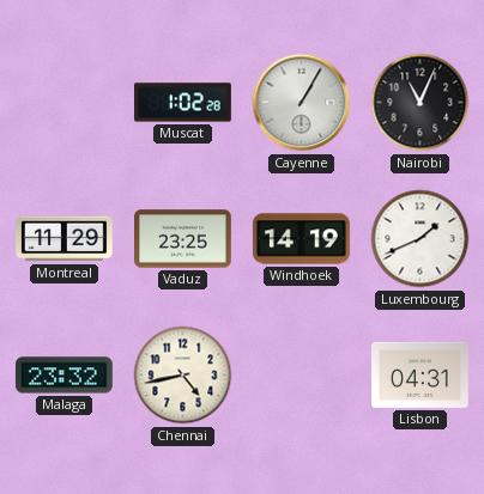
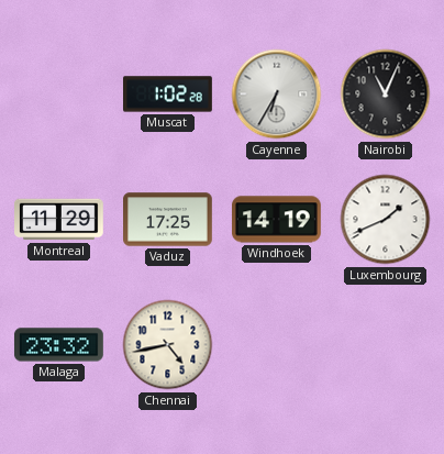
Cayenne: 1:05 -> 6:35 (277, 95)
Vaduz: 23:25 -> 17:25 (168, 220)
Lisbon: 04:31 -> none (421, 374)
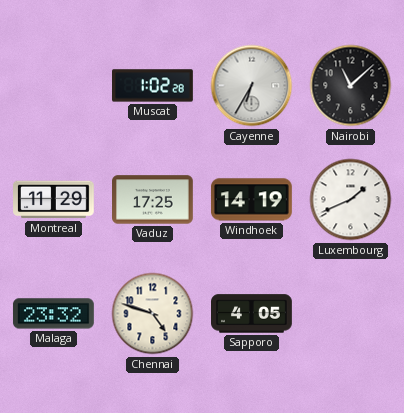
Nairobi: 11:04 -> 11:08 (351, 86)
Chennai: 4:43 -> 4:48 (153, 314)
Sapporo: none -> 4:05 (252, 314)
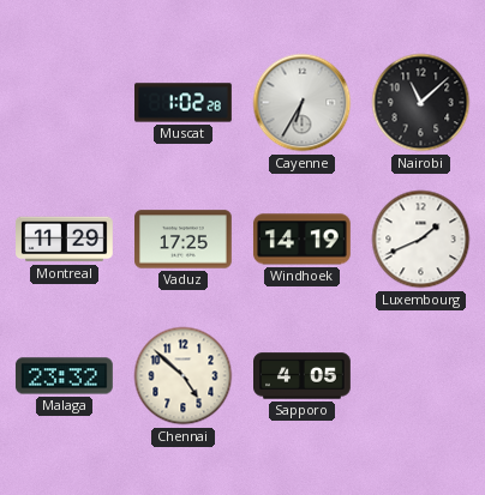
Chennai: 4:48 -> 4:52 (184, 376)
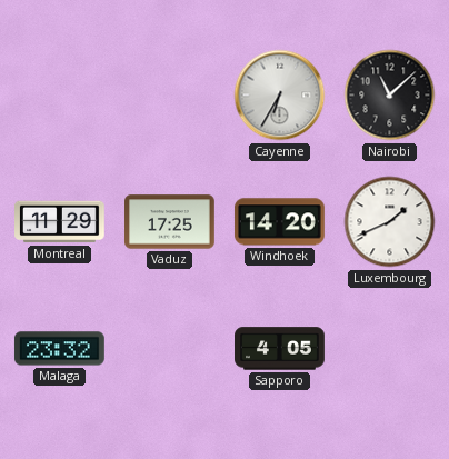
Muscat: 1:02 -> none (184, 103)
Windhoek: 14:19 -> 14:20 (279, 222)
Chennai: 4:52 -> none (184, 376)
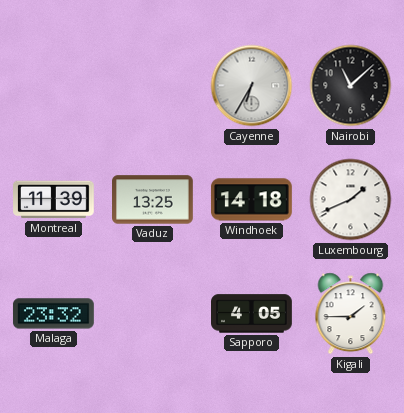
Montreal: 11:29 -> 11:39 (54, 200)
Vaduz: 17:25 -> 13:25 (153, 200)
Windhoek: 14:20 -> 14:18 (251, 200)
Kigali: none -> 1:45 (351, 314)
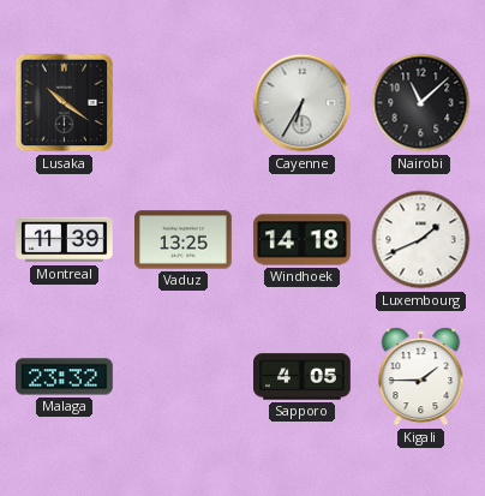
Lusaka: none -> 10:21 (65, 103)
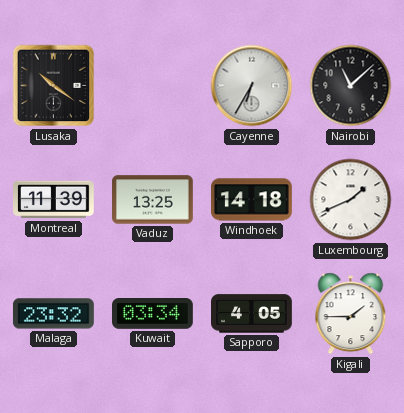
Kuwait: none -> 03:34 (153, 314)
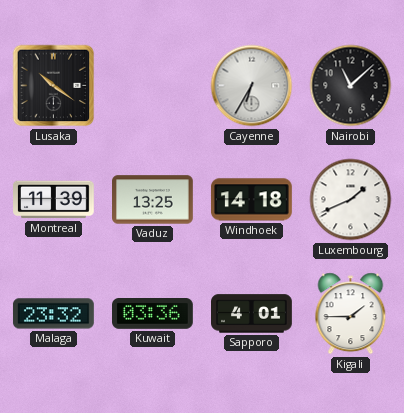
Kuwait: 03:34 -> 03:36 (153, 314)
Sapporo: 4:05 -> 4:01 (252, 314)
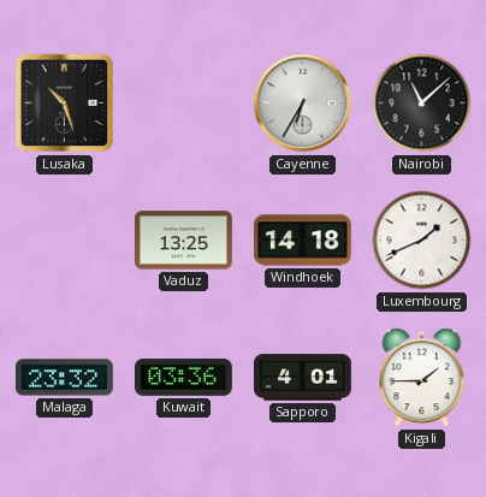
Lusaka: 10:21 -> 10:27 (65, 103)
Montreal: 11:39 -> none (54, 200)
